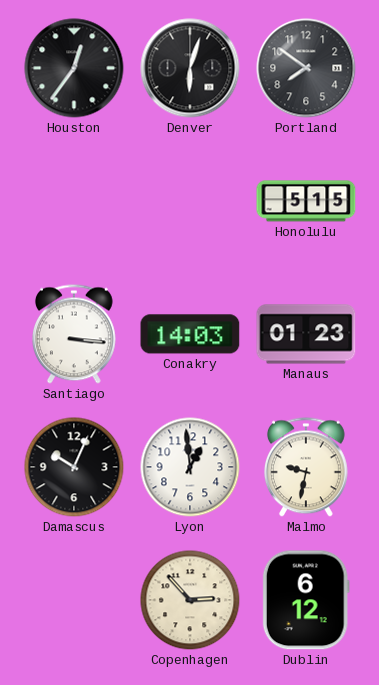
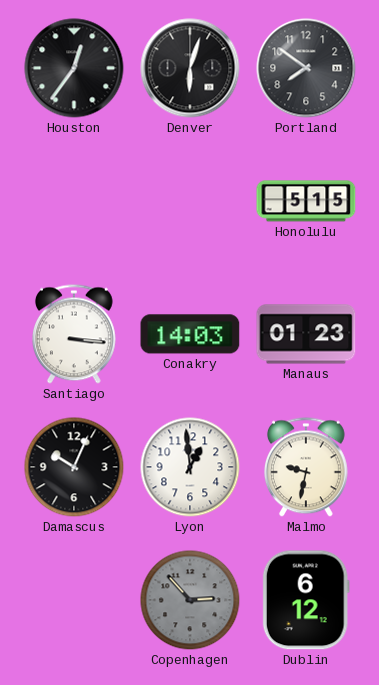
Copenhagen dial: cream -> grey (190, 600)
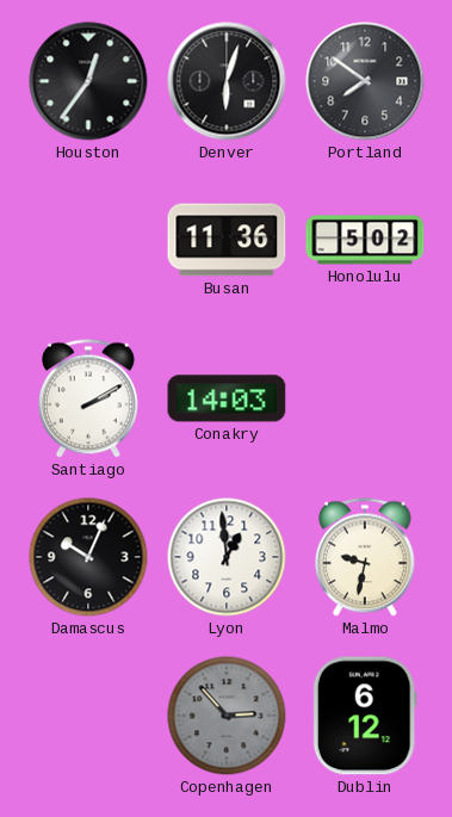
Busan: none -> 11:36 (227, 240)
Honolulu: 5:15 -> 5:02 (365, 240)
Santiago: 3:16 -> 2:10 (88, 398)
Manaus: 01:23 -> none (306, 334)
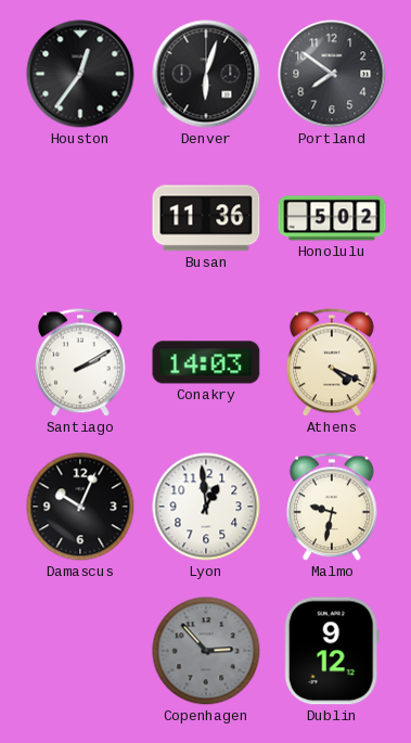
Athens: none -> 4:19 (332, 362)
Dublin: 6:12 -> 9:12 (332, 651)
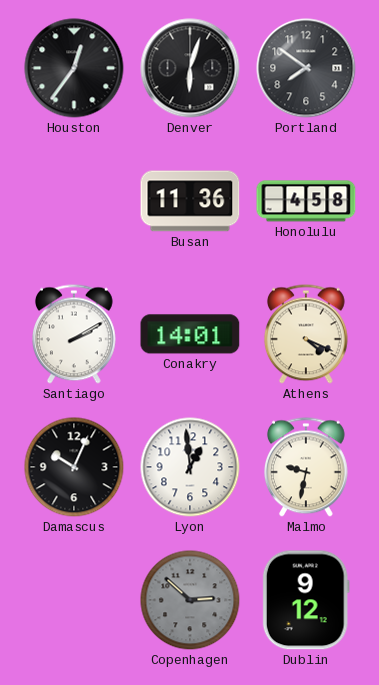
Honolulu: 5:02 -> 4:58 (306, 201)
Conakry: 14:03 -> 14:01 (190, 334)
Copenhagen: 2:53 -> 2:52 (190, 600)
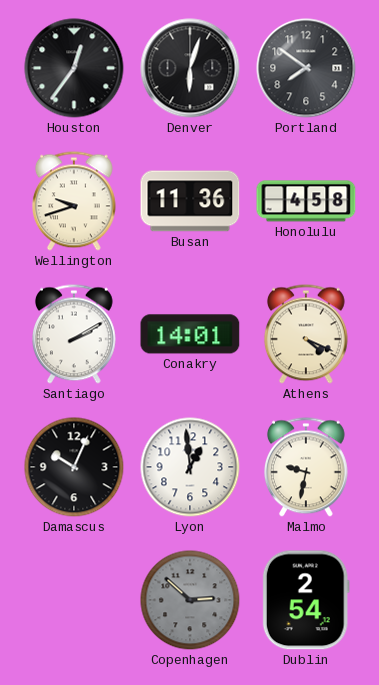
Wellington: none -> 9:42 (74, 201)
Dublin: 9:12 -> 2:54 (306, 600)
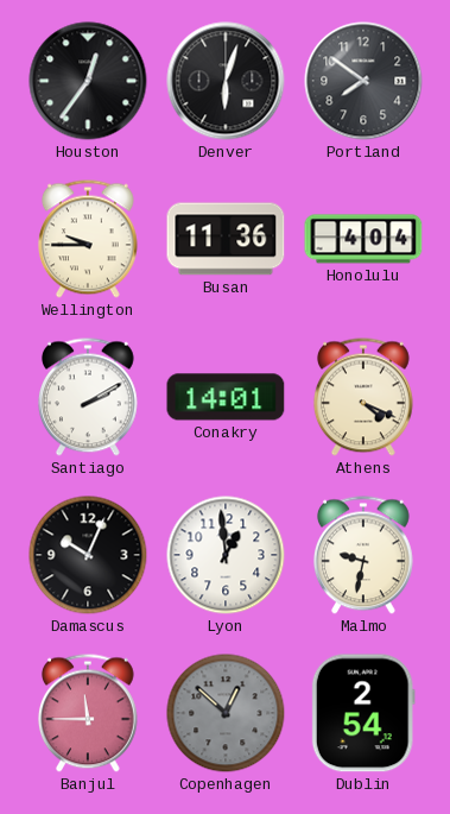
Wellington: 9:42 -> 9:45 (88, 239)
Honolulu: 4:58 -> 4:04 (363, 239)
Banjul: none -> 11:45 (88, 713)
Copenhagen: 2:52 -> 12:52 (226, 713)
